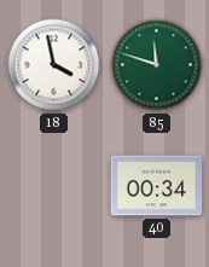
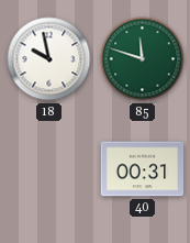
18: 3:58 -> 9:58 (49, 59)
40: 00:34 -> 00:31 (143, 169)
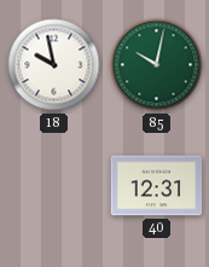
85: 11:48 -> 10:02 (157, 65)
40: 00:31 -> 12:31 (157, 186)
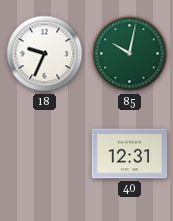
18: 9:58 -> 9:34 (45, 54)
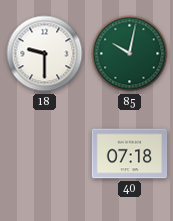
18: 9:34 -> 9:30 (45, 54)
40: 12:31 -> 07:18 (130, 154)
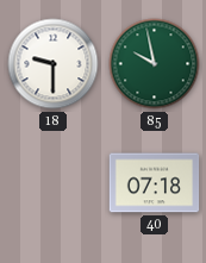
85: 10:02 -> 9:58 (155, 64)
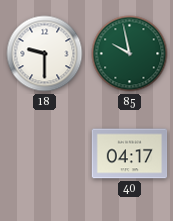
40: 07:18 -> 04:17 (130, 154)
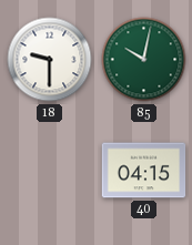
85: 9:58 -> 10:02 (144, 60)
40: 04:17 -> 04:15 (144, 171)
